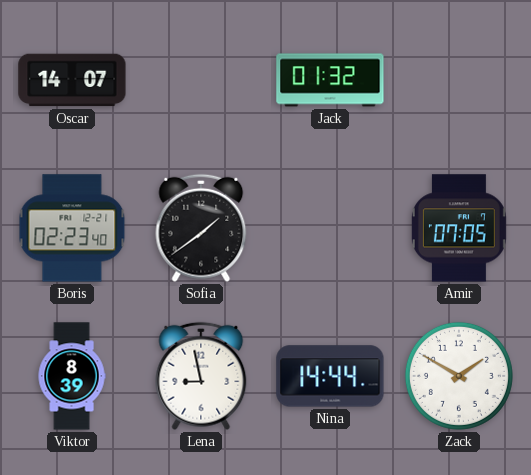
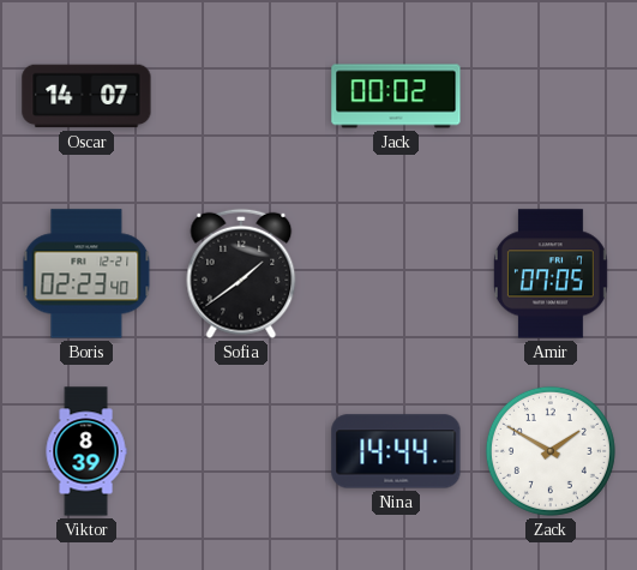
Jack: 01:32 -> 00:02 (396, 96)
Lena: 8:58 -> none (201, 376)
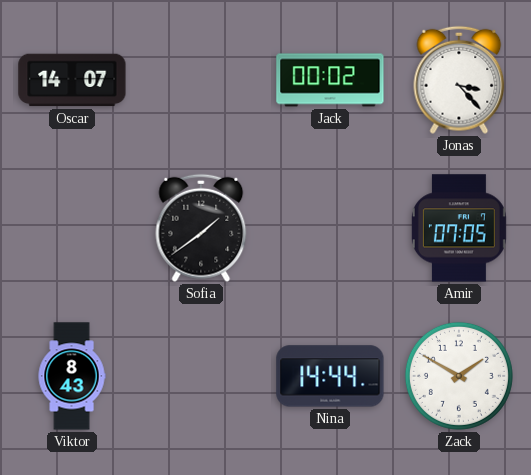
Jonas: none -> 3:23 (459, 80)
Boris: 02:23 -> none (86, 274)
Viktor: 8:39 -> 8:43 (72, 376)
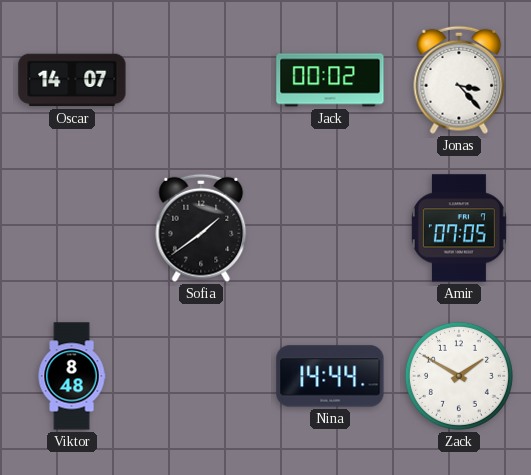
Viktor: 8:43 -> 8:48 (72, 376)
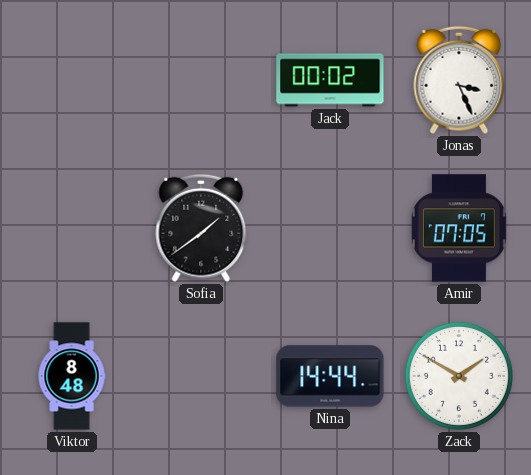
Oscar: 14:07 -> none (72, 80)
Jonas: 3:23 -> 3:26 (459, 80)
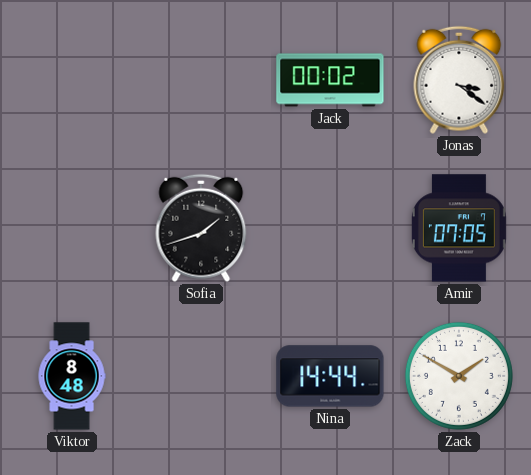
Jonas: 3:26 -> 3:21 (459, 80)
Sofia: 1:39 -> 1:42 (201, 228)
